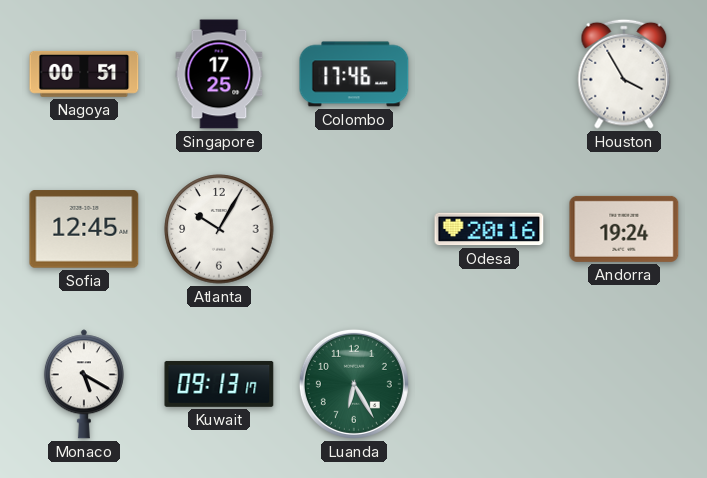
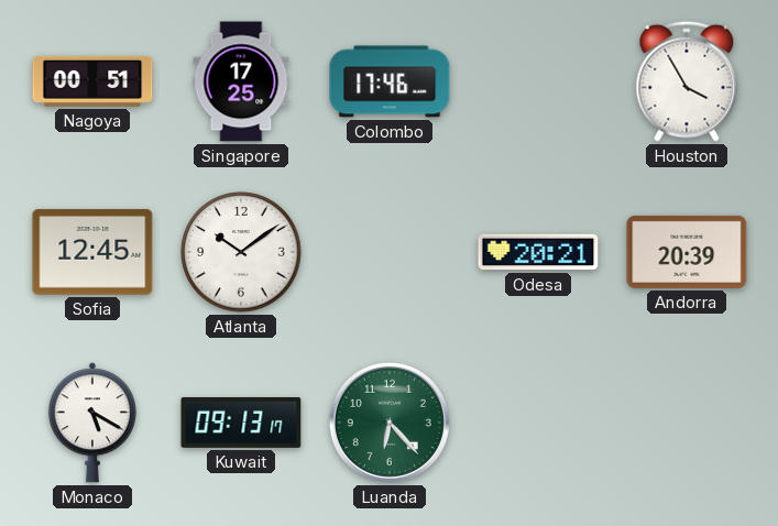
Atlanta: 10:05 -> 10:09 (241, 252)
Odesa: 20:16 -> 20:21 (538, 252)
Andorra: 19:24 -> 20:39 (687, 252)
Luanda: 6:25 -> 6:23 (390, 423)
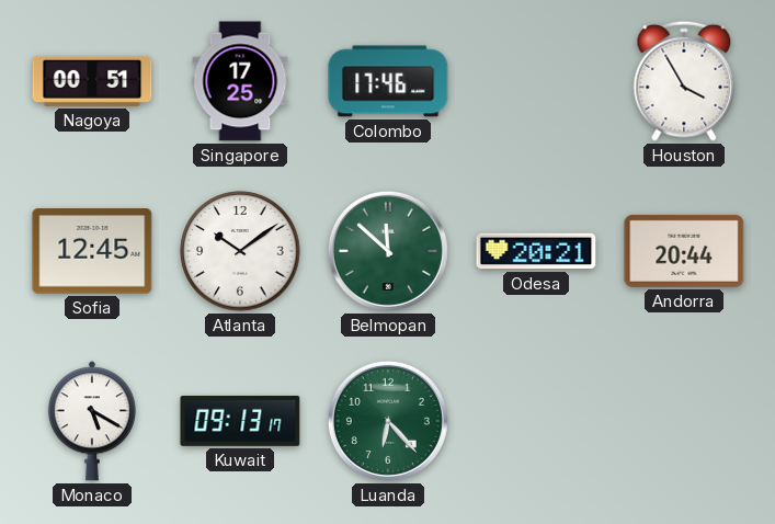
Belmopan: none -> 11:52 (388, 251)
Andorra: 20:39 -> 20:44 (684, 251)
